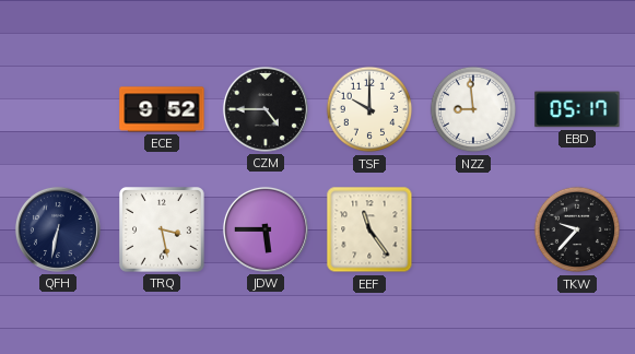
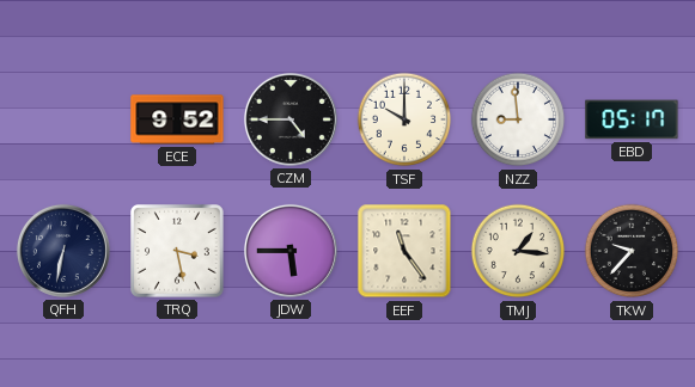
TMJ: none -> 1:16 (518, 251)
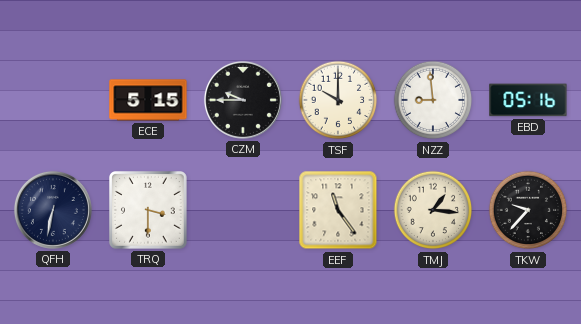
ECE: 9:52 -> 5:15 (148, 100)
CZM: 4:45 -> 9:45 (243, 100)
EBD: 05:17 -> 05:16 (528, 100)
TRQ: 3:28 -> 3:30 (149, 211)
JDW: 5:45 -> none (291, 251)
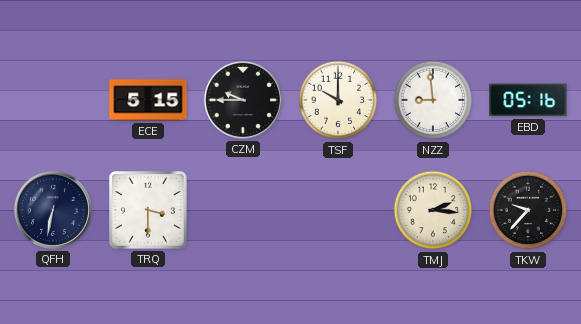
EEF: 11:24 -> none (338, 210)
TMJ: 1:16 -> 2:16 (433, 210)
